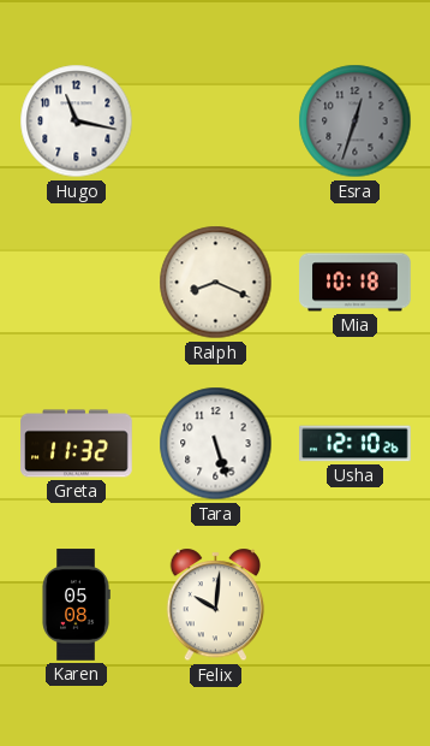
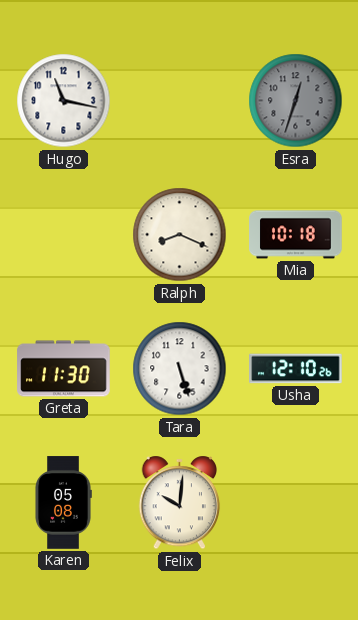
Greta: 11:32 -> 11:30 (64, 369)
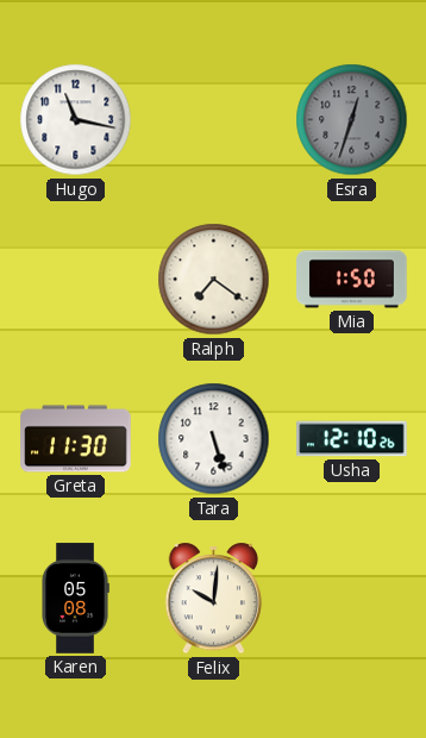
Ralph: 8:19 -> 7:21 (214, 280)
Mia: 10:18 -> 1:50 (352, 280)
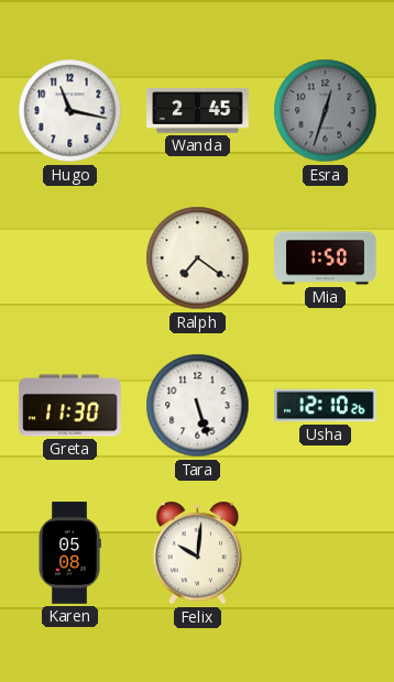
Wanda: none -> 2:45 (198, 111)
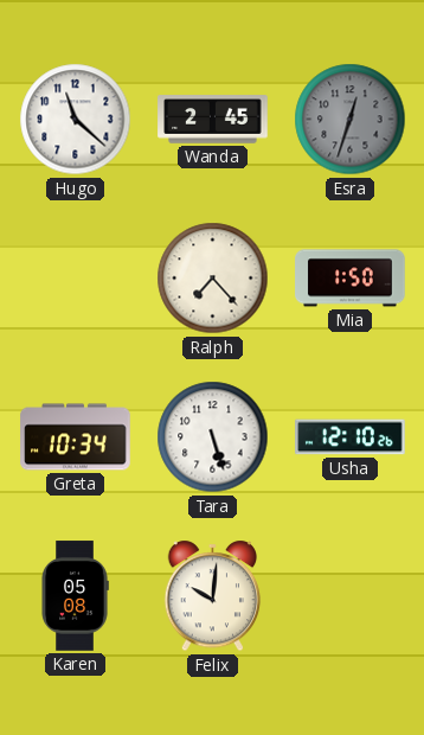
Hugo: 11:17 -> 11:22 (76, 120)
Ralph: 7:21 -> 7:23 (213, 279)
Greta: 11:30 -> 10:34 (76, 437)
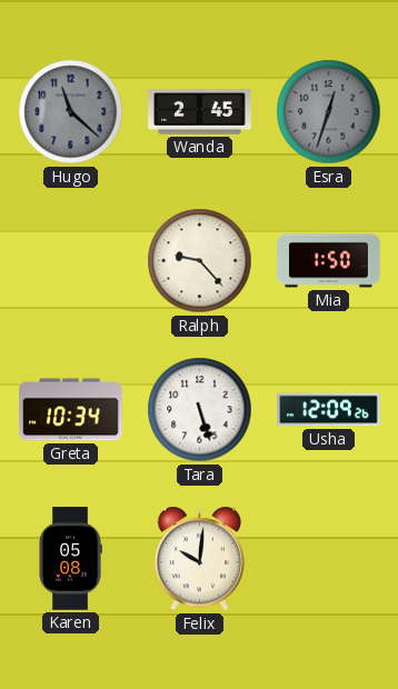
Hugo dial: white -> grey (71, 112)
Ralph: 7:23 -> 9:23 (200, 261)
Usha: 12:10 -> 12:09 (329, 410)
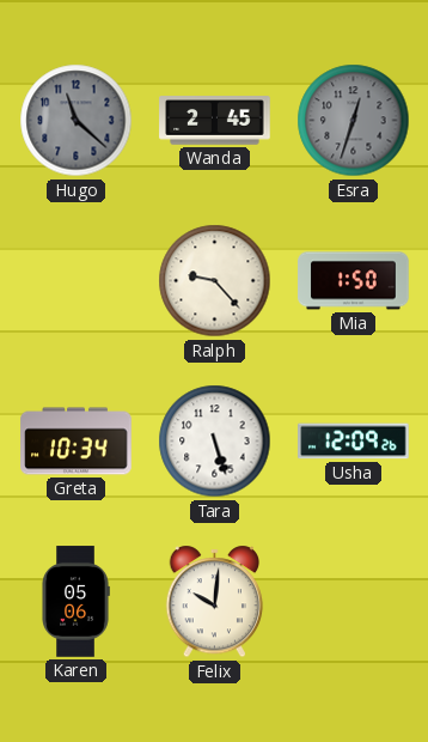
Karen: 05:08 -> 05:06 (75, 602)
